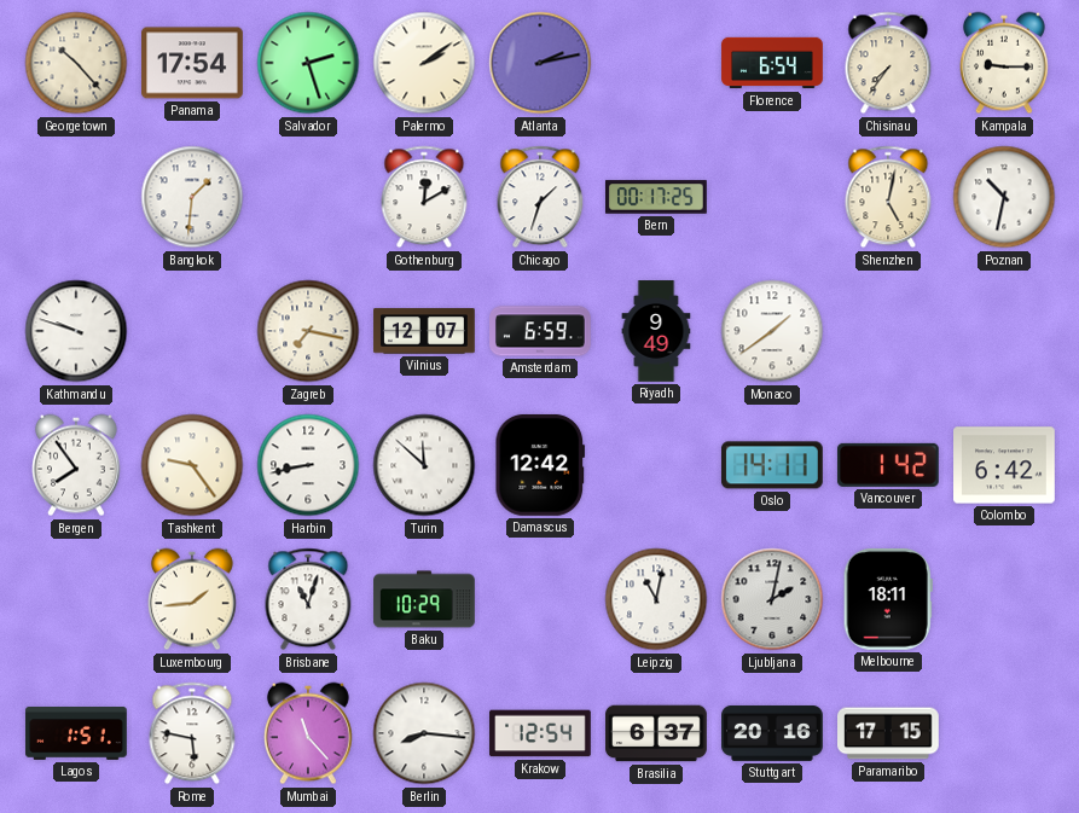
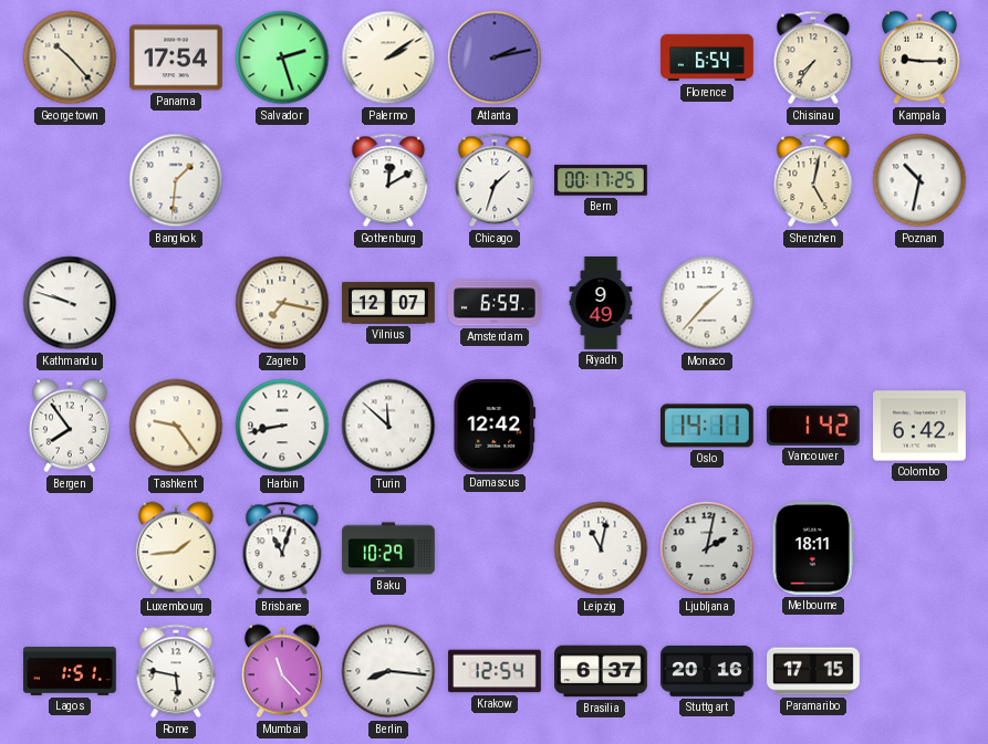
Monaco: 1:39 -> 1:37 (707, 303)
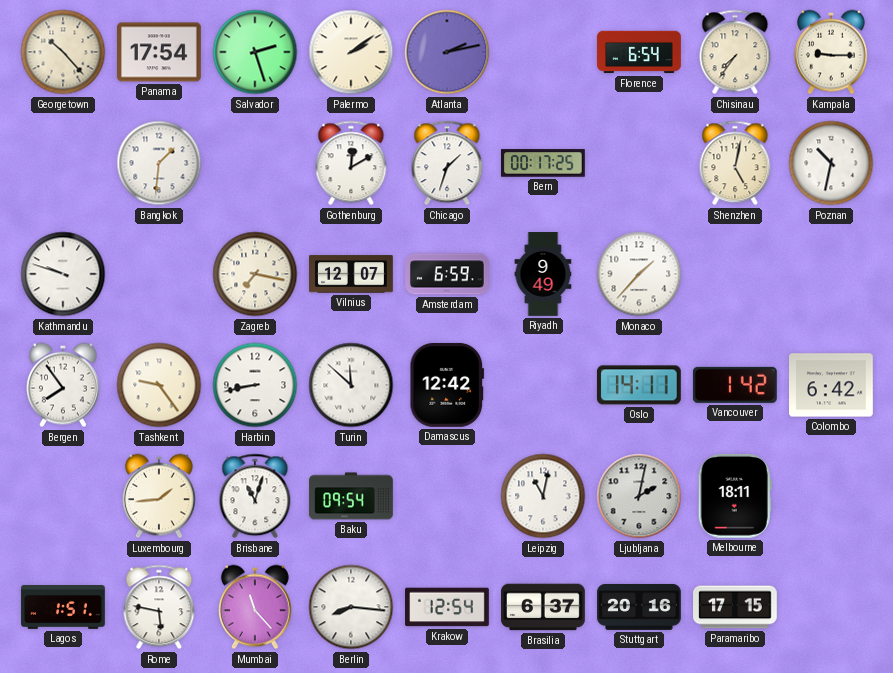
Baku: 10:29 -> 09:54 (351, 496)
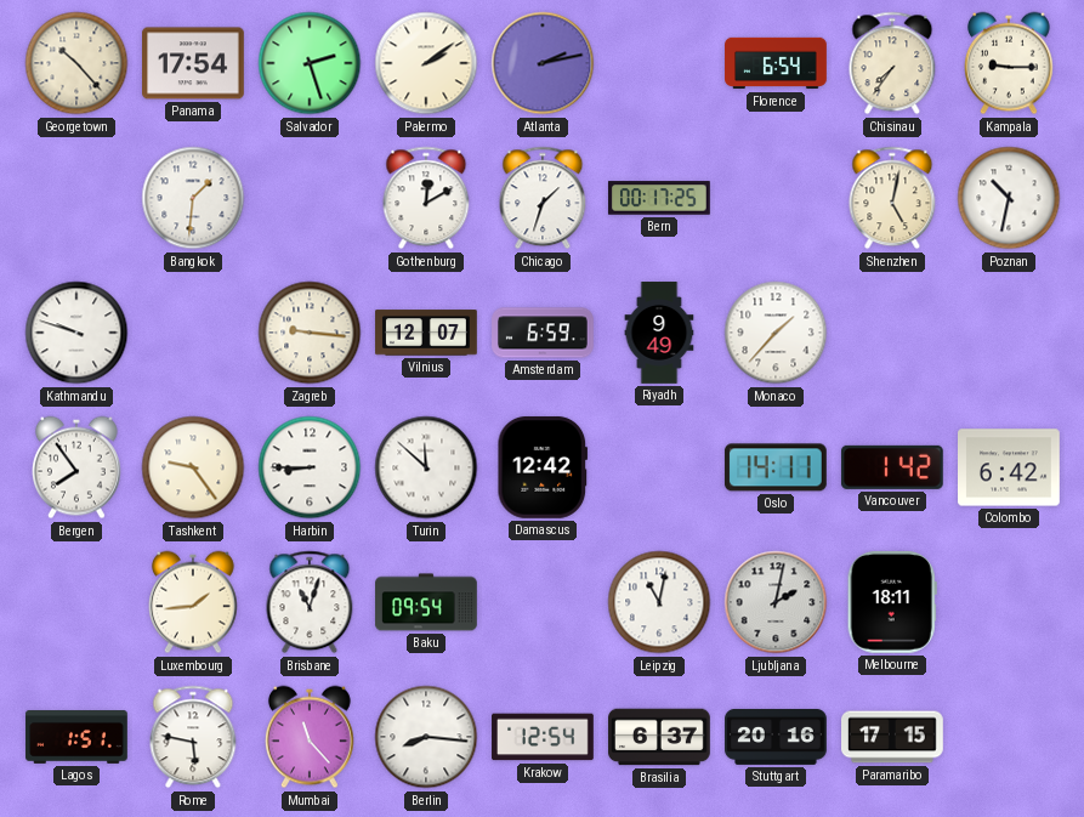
Zagreb: 7:17 -> 9:16 (310, 333)
Harbin: 8:43 -> 8:45 (310, 467)
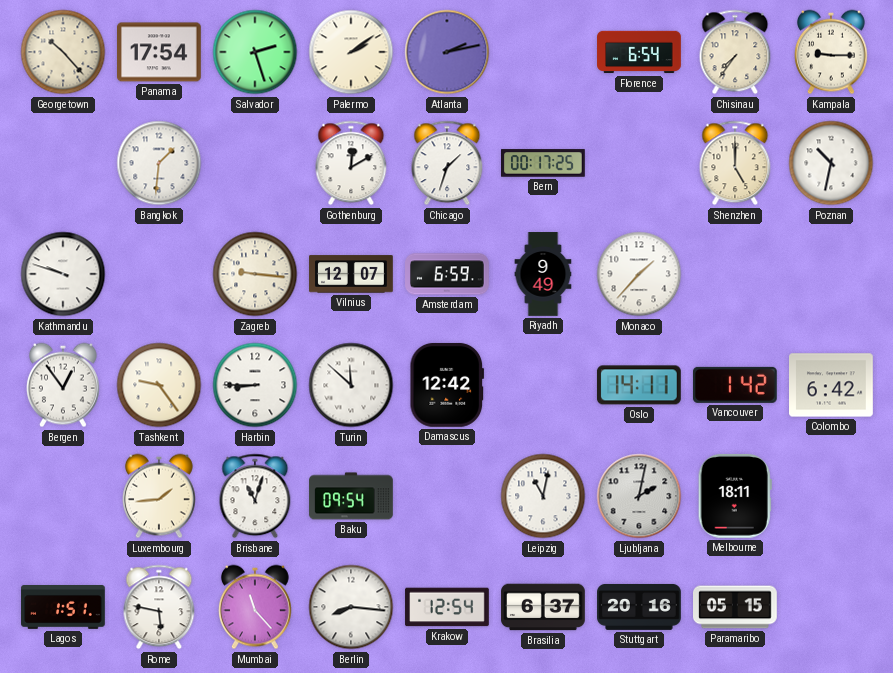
Shenzhen: 5:02 -> 5:00 (735, 163)
Bergen: 7:54 -> 12:54 (63, 385)
Paramaribo: 17:15 -> 05:15 (736, 607)
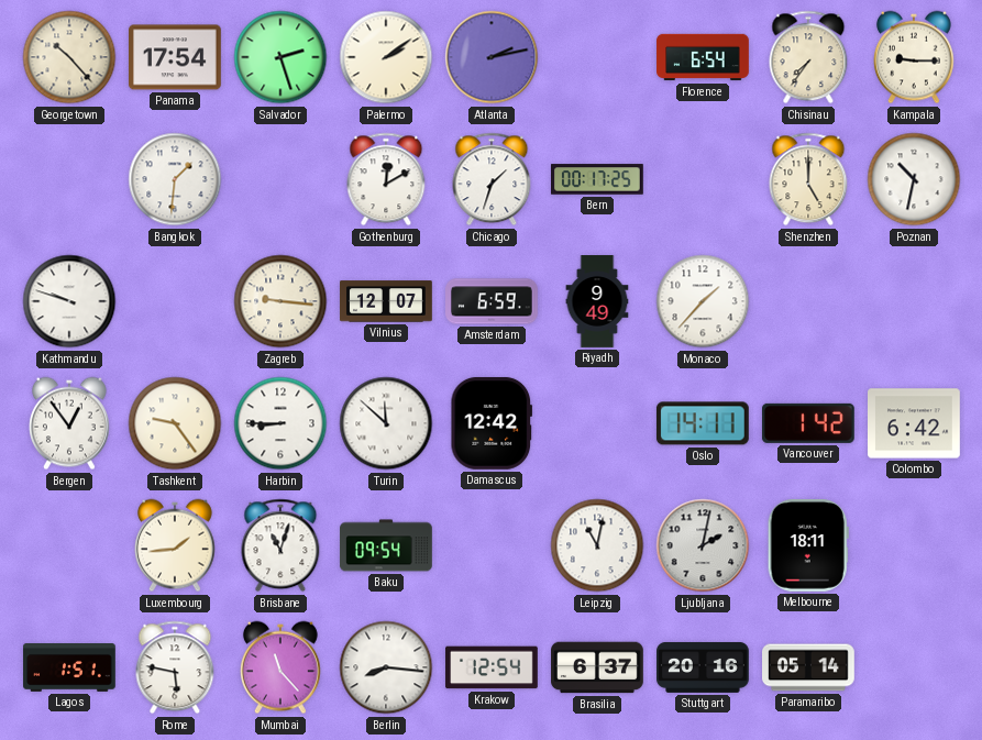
Paramaribo: 05:15 -> 05:14 (809, 667)
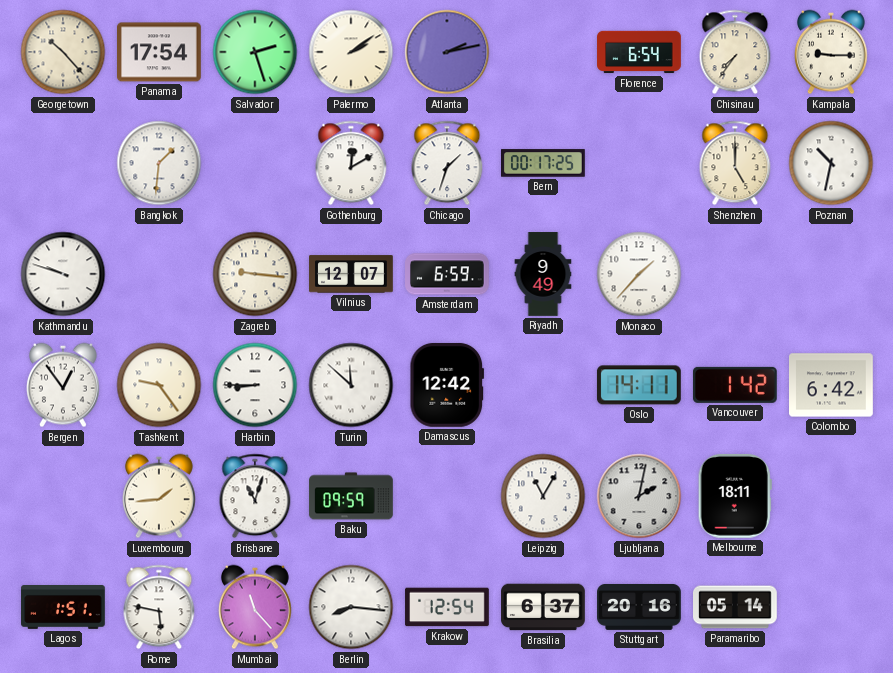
Baku: 09:54 -> 09:59 (351, 496)
Leipzig: 11:02 -> 11:05 (543, 496)
